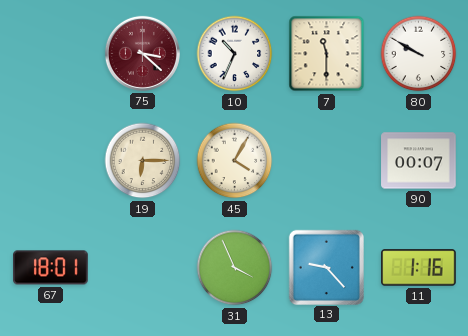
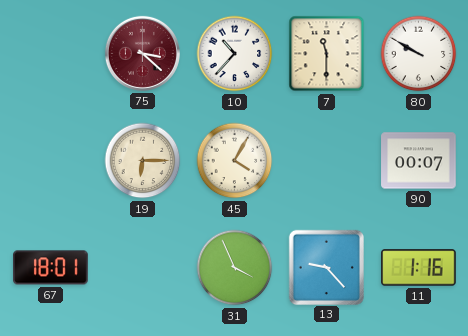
10: 10:34 -> 10:37 (235, 54)
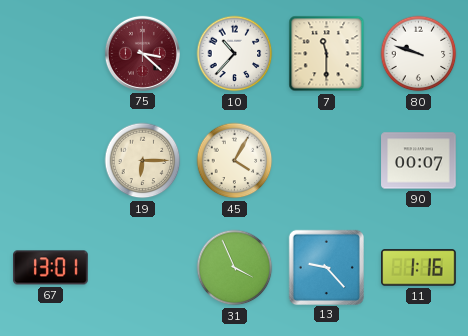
80: 9:50 -> 9:48 (419, 54)
67: 18:01 -> 13:01 (51, 268)
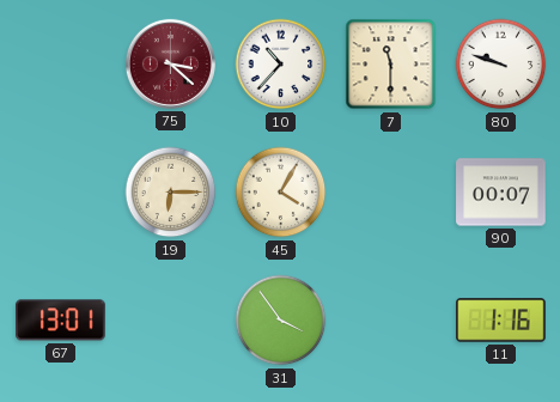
31: 3:56 -> 3:54 (281, 321)
13: 9:23 -> none (326, 267)
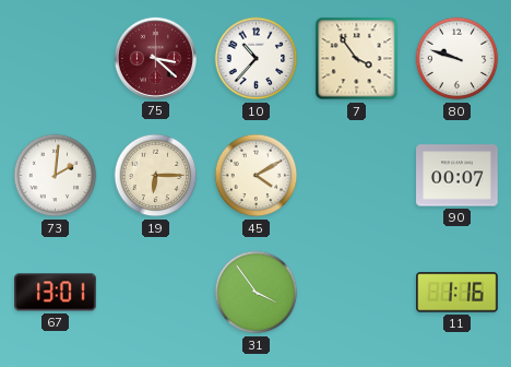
7: 11:30 -> 3:54 (357, 59)
73: none -> 2:01 (56, 176)
45: 4:05 -> 4:10 (257, 176)
